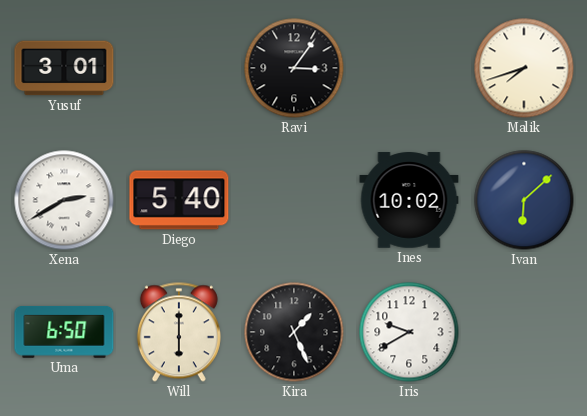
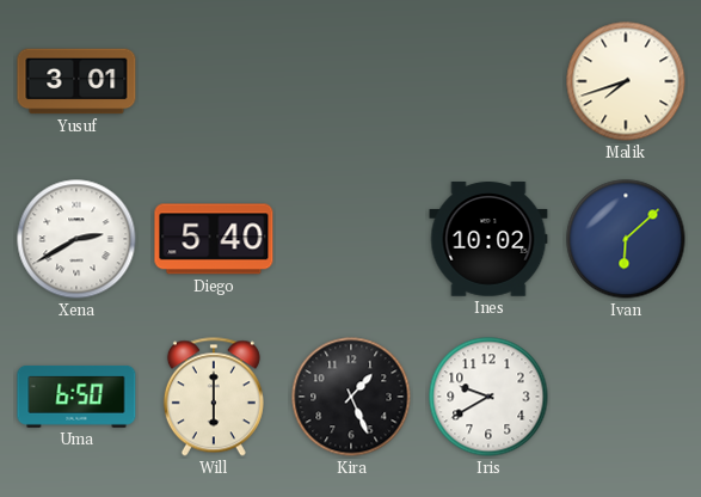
Ravi: 3:06 -> none (294, 68)
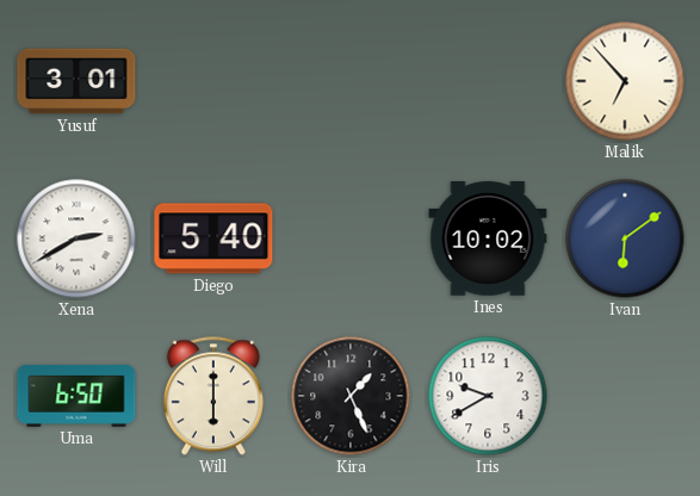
Malik: 7:42 -> 6:53 (625, 81)
Ivan: 6:08 -> 6:09 (625, 238)
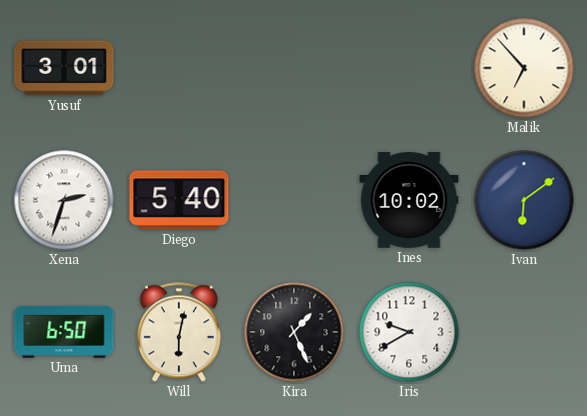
Xena: 2:40 -> 2:33 (64, 200)
Will: 6:00 -> 6:02 (179, 332)
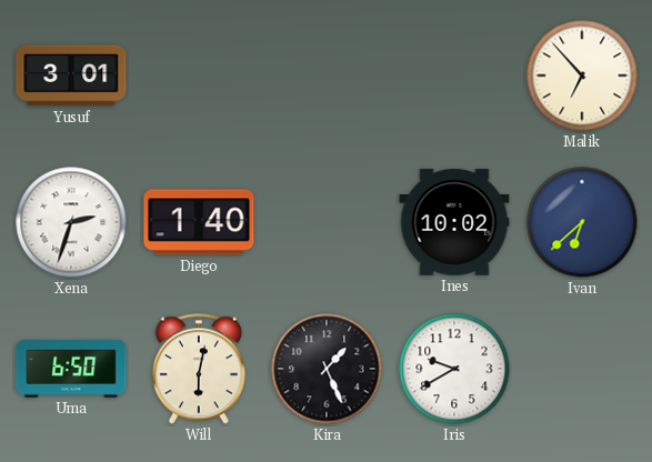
Diego: 5:40 -> 1:40 (199, 222)
Ivan: 6:09 -> 6:38 (582, 222)
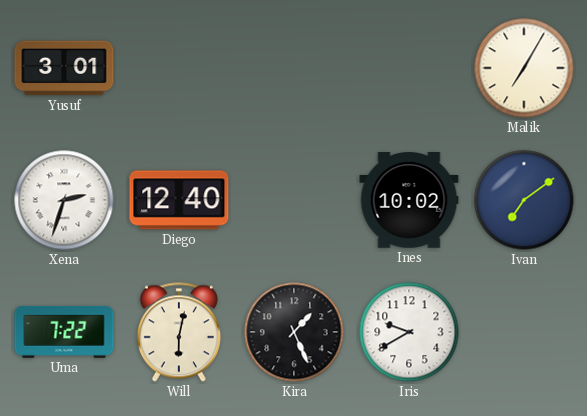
Malik: 6:53 -> 7:05 (524, 68)
Diego: 1:40 -> 12:40 (179, 200)
Ivan: 6:38 -> 7:09 (524, 200)
Uma: 6:50 -> 7:22 (64, 332)
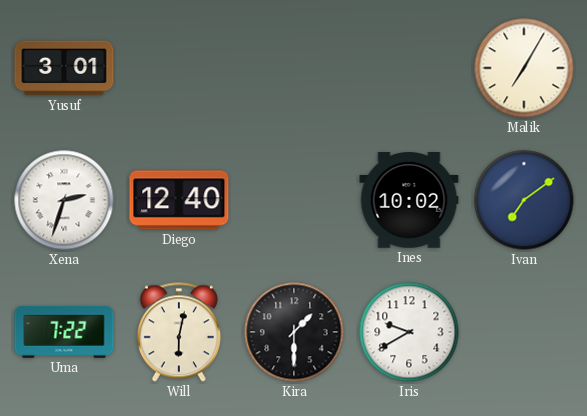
Kira: 1:26 -> 1:30 (294, 332)
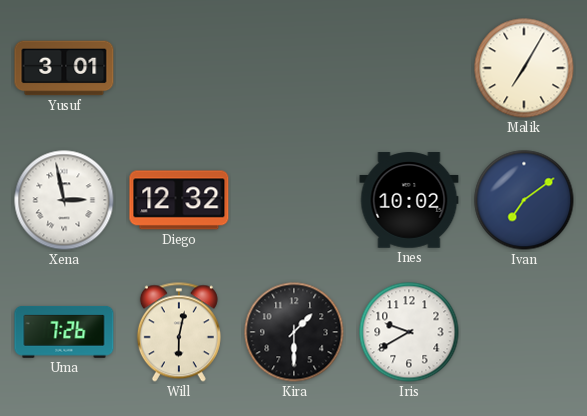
Xena: 2:33 -> 2:58 (64, 200)
Diego: 12:40 -> 12:32 (179, 200)
Uma: 7:22 -> 7:26 (64, 332)
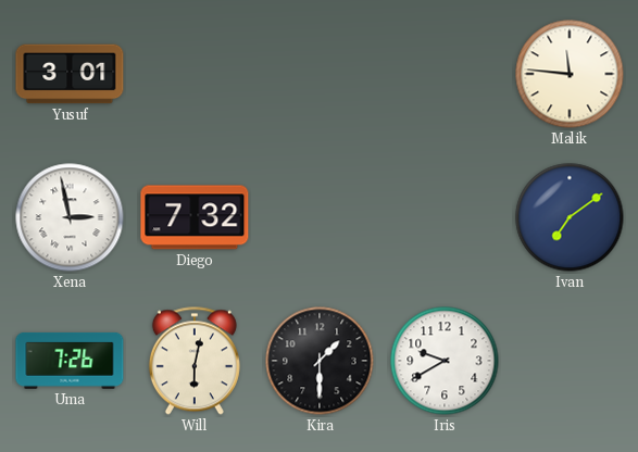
Malik: 7:05 -> 11:46 (570, 74)
Diego: 12:32 -> 7:32 (195, 217)
Ines: 10:02 -> none (409, 200)
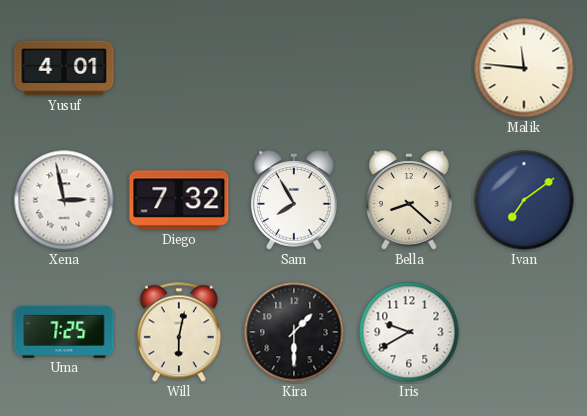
Yusuf: 3:01 -> 4:01 (64, 68)
Sam: none -> 7:55 (294, 200)
Bella: none -> 8:22 (409, 200)
Uma: 7:26 -> 7:25 (64, 332)
